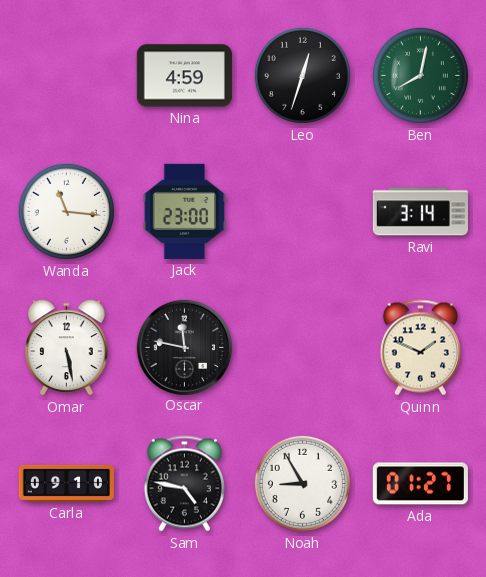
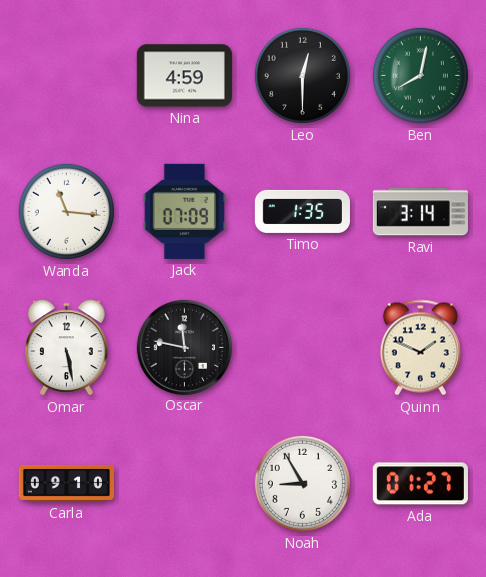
Leo: 12:33 -> 12:30 (302, 75)
Jack: 23:00 -> 07:09 (184, 211)
Timo: none -> 1:35 (302, 211)
Sam: 4:47 -> none (184, 484)
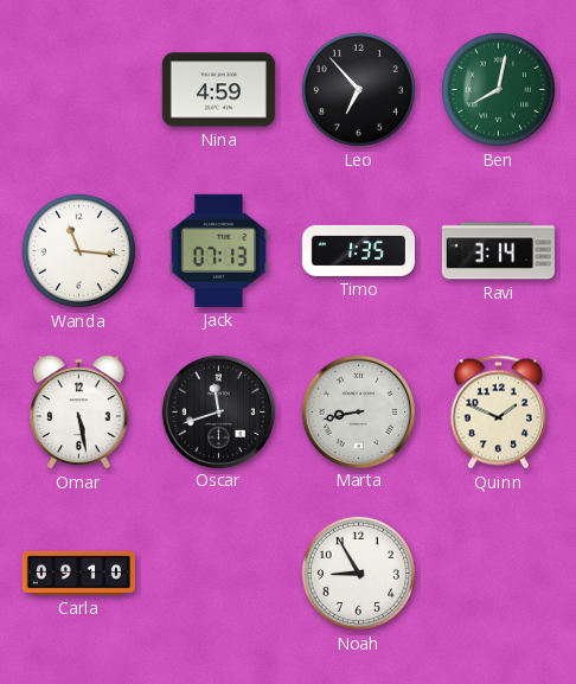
Leo: 12:30 -> 6:53 (358, 89)
Jack: 07:09 -> 07:13 (218, 250)
Oscar: 11:47 -> 11:42 (218, 411)
Marta: none -> 8:43 (358, 411)
Ada: 01:27 -> none (420, 484)
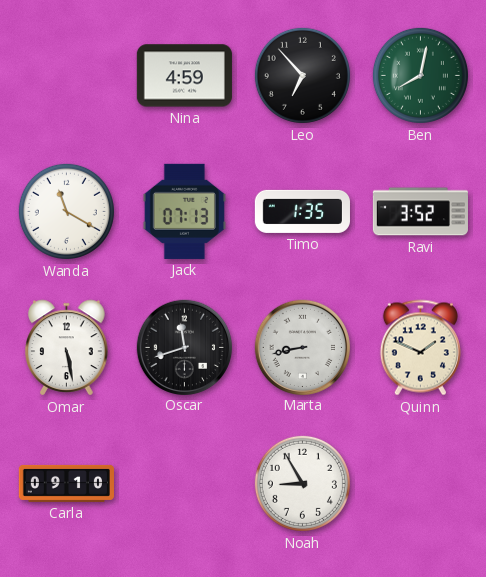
Wanda: 11:16 -> 11:20 (66, 211)
Ravi: 3:14 -> 3:52 (420, 212)
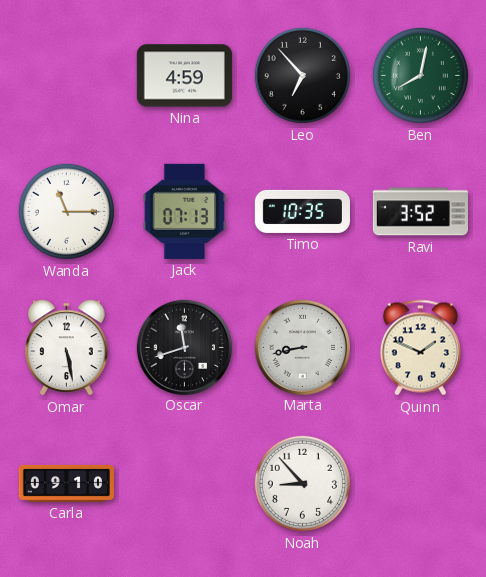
Wanda: 11:20 -> 11:15 (66, 211)
Timo: 1:35 -> 10:35 (302, 211)
Noah: 8:55 -> 8:53 (302, 483)
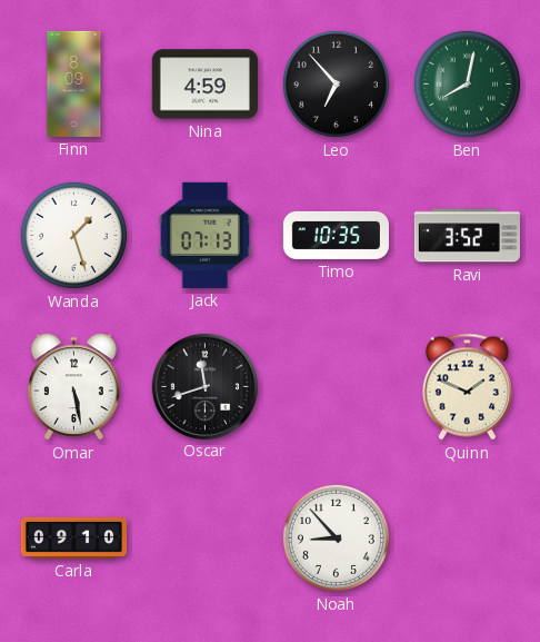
Finn: none -> 8:09 (74, 83)
Wanda: 11:15 -> 1:27 (73, 235)
Marta: 8:43 -> none (302, 347)
